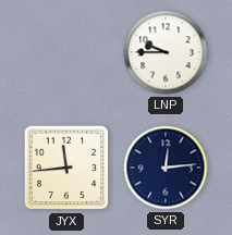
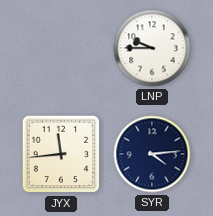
SYR: 12:14 -> 4:14 (152, 154)
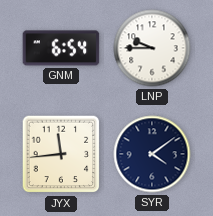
GNM: none -> 6:54 (61, 48)
SYR: 4:14 -> 4:09 (152, 154)
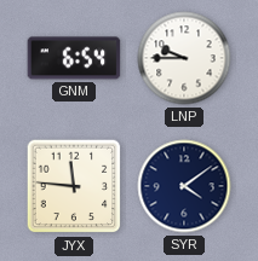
JYX: 11:44 -> 11:46 (74, 186)
